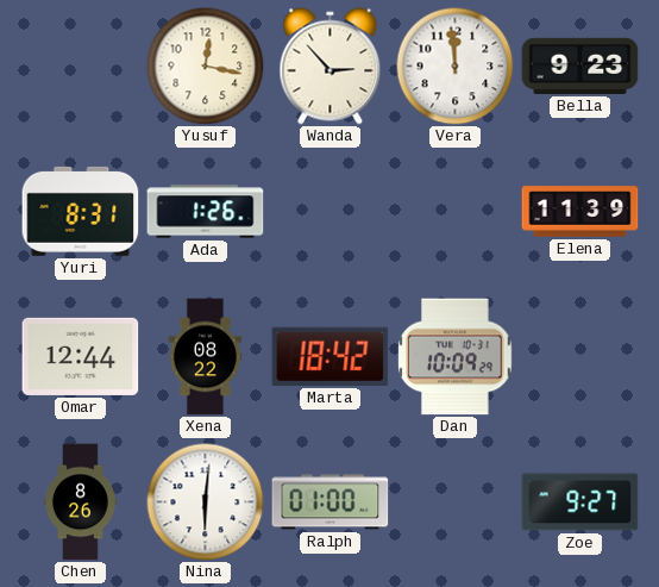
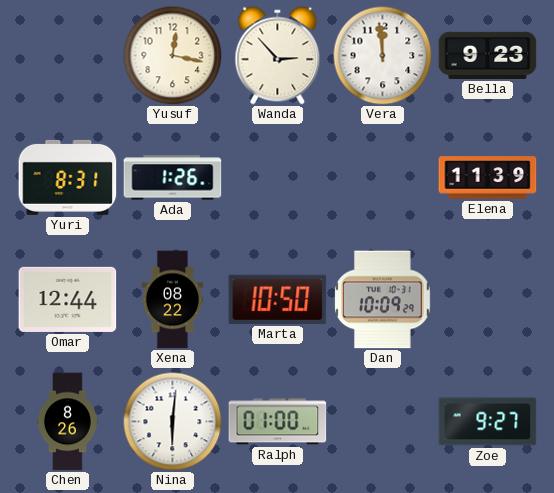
Marta: 18:42 -> 10:50 (278, 299)
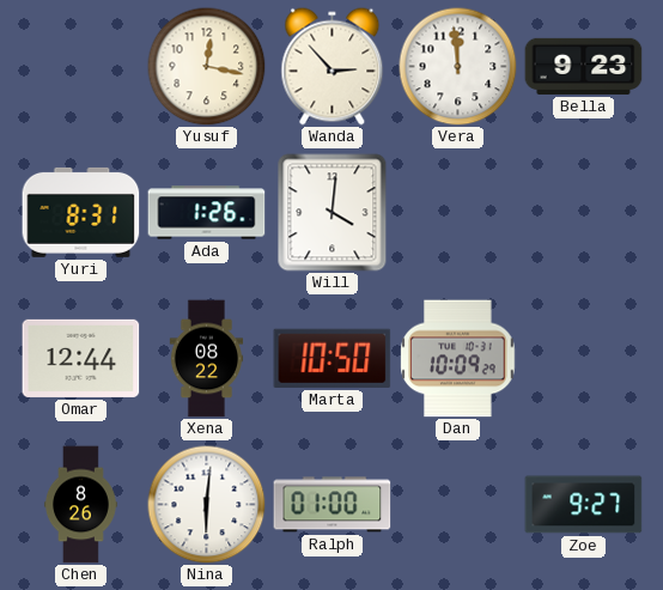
Will: none -> 4:01 (333, 213)
Elena: 11:39 -> none (488, 178)
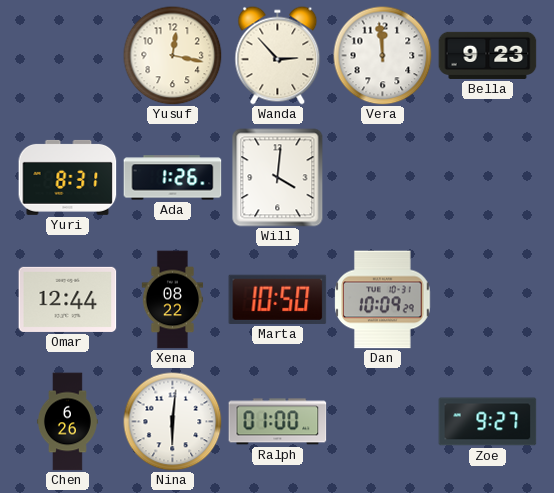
Chen: 8:26 -> 6:26 (67, 422)
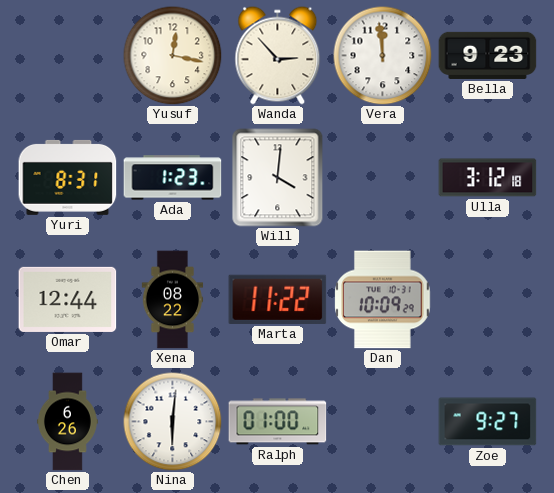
Ada: 1:26 -> 1:23 (173, 178)
Ulla: none -> 3:12 (488, 178)
Marta: 10:50 -> 11:22 (278, 299)
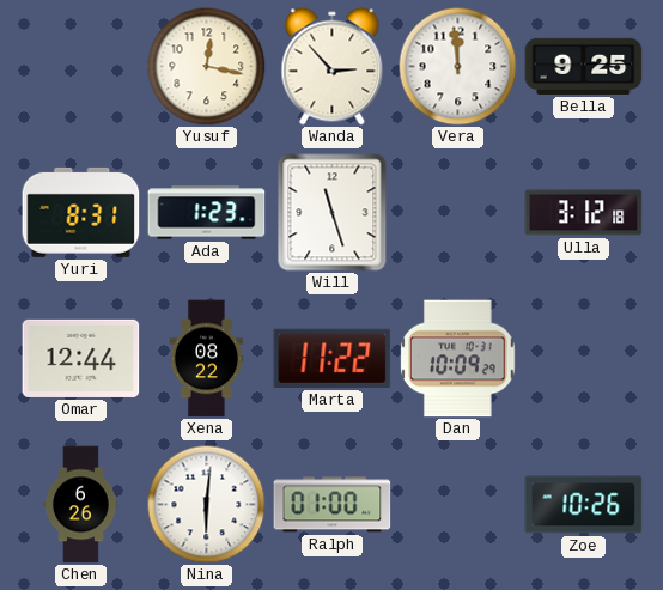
Bella: 9:23 -> 9:25 (584, 66)
Will: 4:01 -> 11:27 (333, 213)
Zoe: 9:27 -> 10:26 (584, 505)
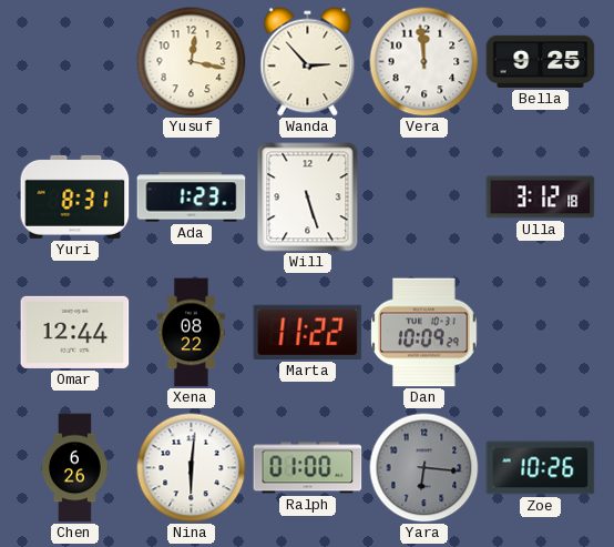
Will: 11:27 -> 5:27 (308, 197)
Yara: none -> 6:16 (424, 468)
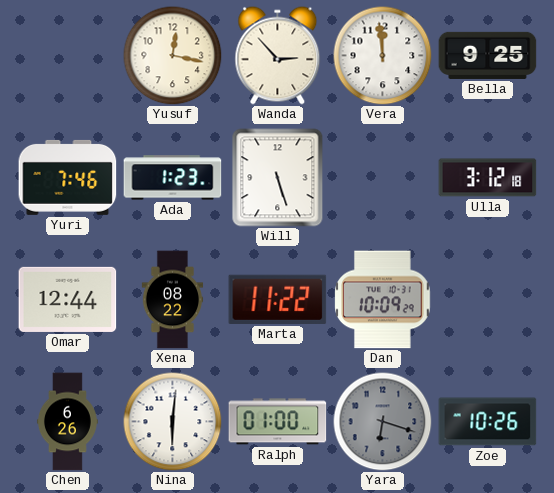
Yuri: 8:31 -> 7:46 (68, 177)
Yara: 6:16 -> 6:18 (383, 422)
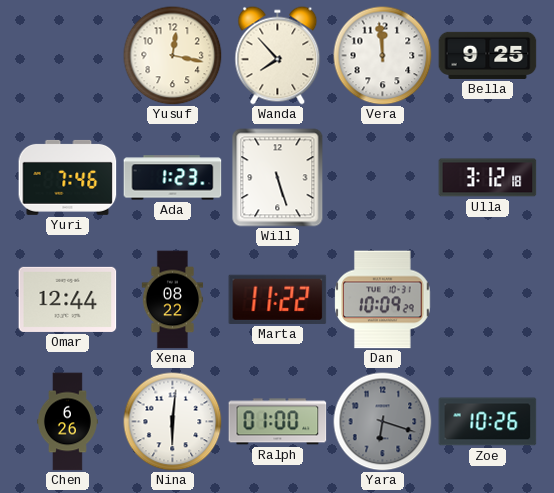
Wanda: 2:53 -> 7:53 (278, 56)
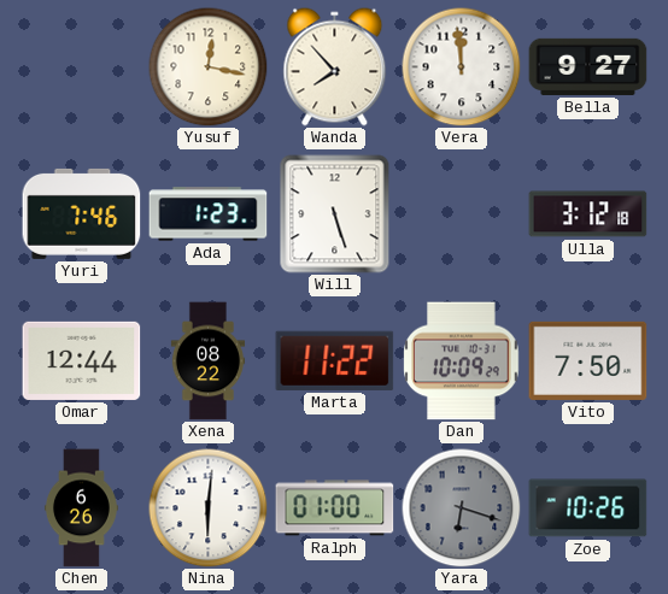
Bella: 9:25 -> 9:27 (588, 66)
Vito: none -> 7:50 (588, 360)
